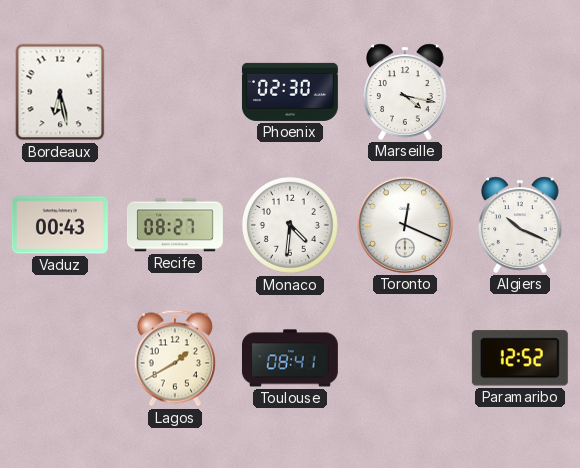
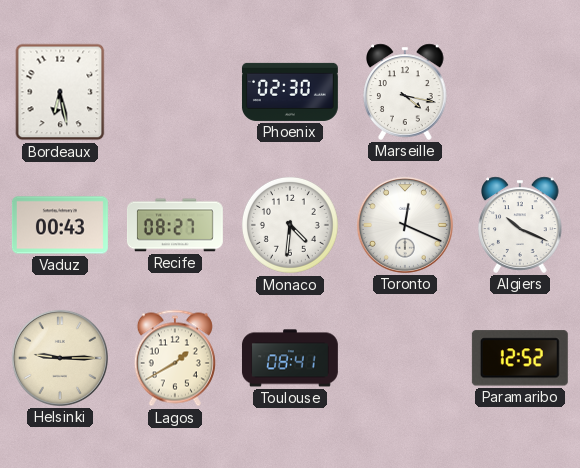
Helsinki: none -> 9:15 (60, 358)
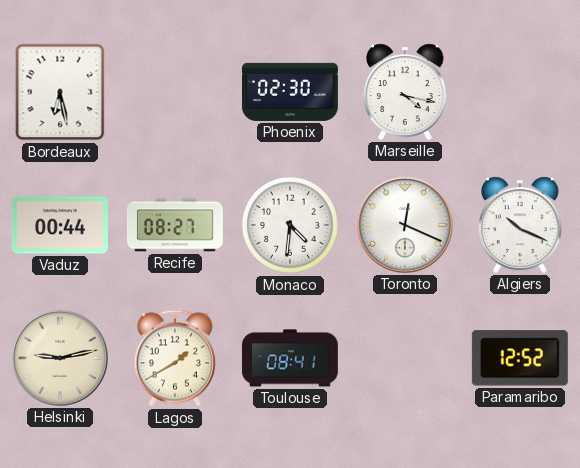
Vaduz: 00:43 -> 00:44 (60, 225)
Helsinki: 9:15 -> 9:13 (60, 358)
